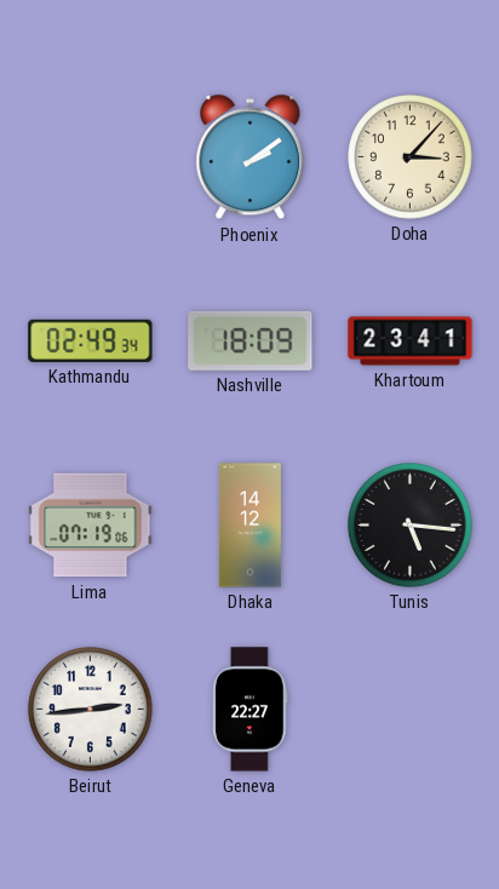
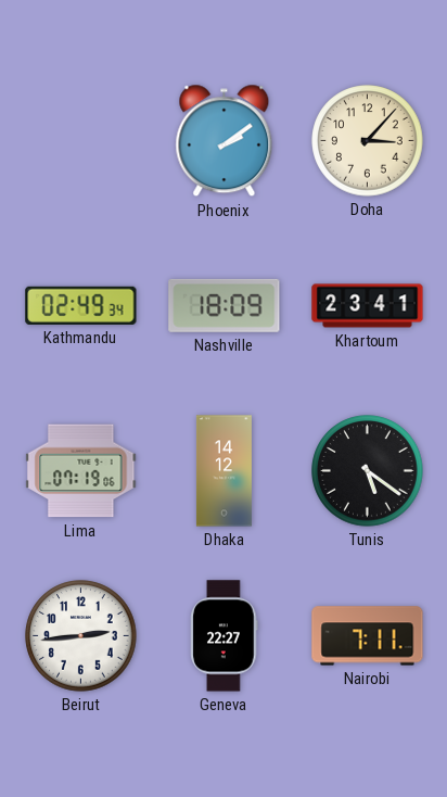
Tunis: 5:16 -> 5:21 (368, 471)
Nairobi: none -> 7:11 (368, 636)
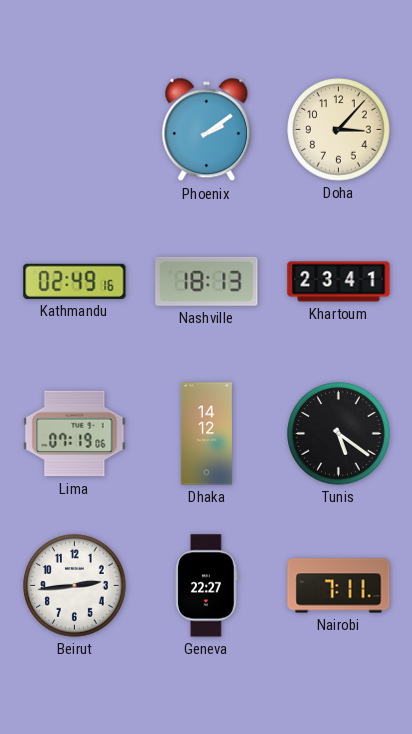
Kathmandu: 02:49:34 -> 02:49:16 (75, 281)
Nashville: 18:09 -> 18:13 (207, 281)
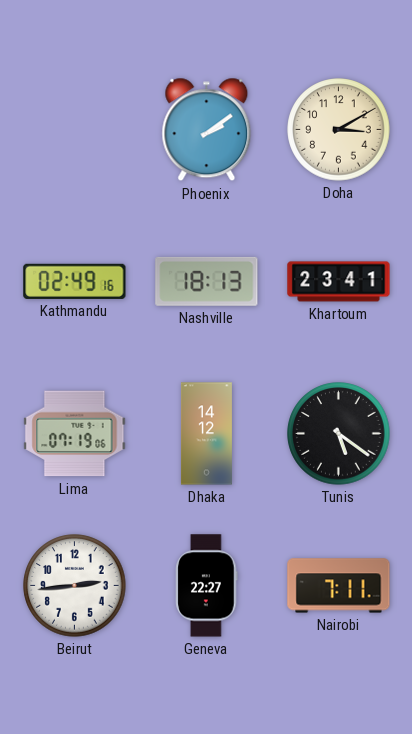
Doha: 3:07 -> 3:10 (339, 130)
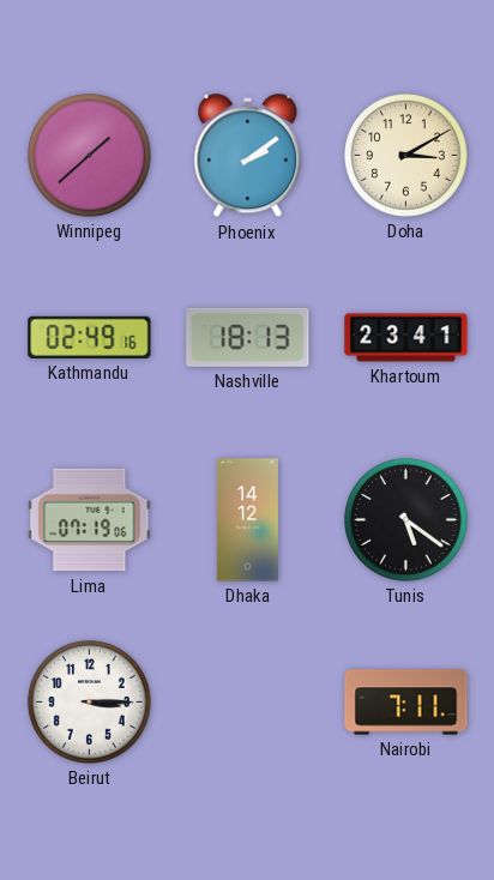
Winnipeg: none -> 1:38 (90, 156)
Beirut: 2:44 -> 3:15 (90, 703)
Geneva: 22:27 -> none (207, 586)
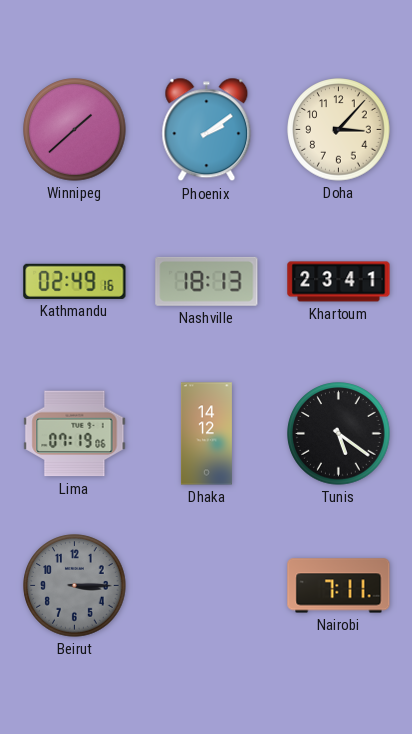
Doha: 3:10 -> 3:07 (339, 130)
Beirut dial: white -> grey (75, 586)
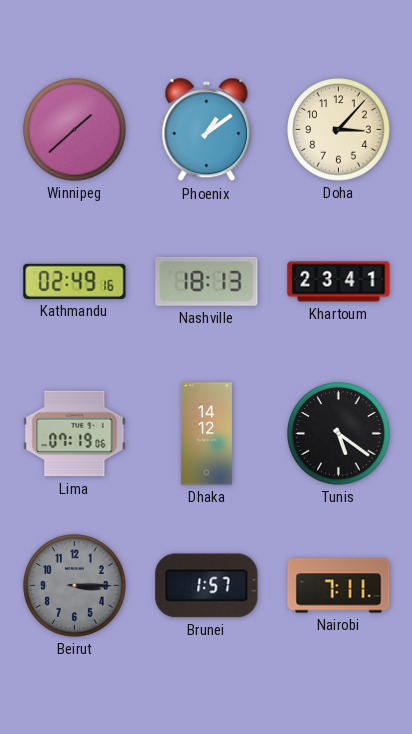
Phoenix: 2:09 -> 1:09 (207, 130)
Brunei: none -> 1:57 (207, 586)
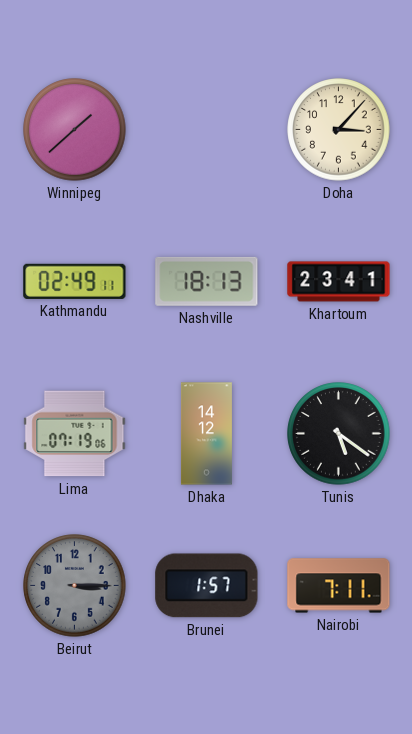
Phoenix: 1:09 -> none (207, 130)
Kathmandu: 02:49:16 -> 02:49:11 (75, 281)
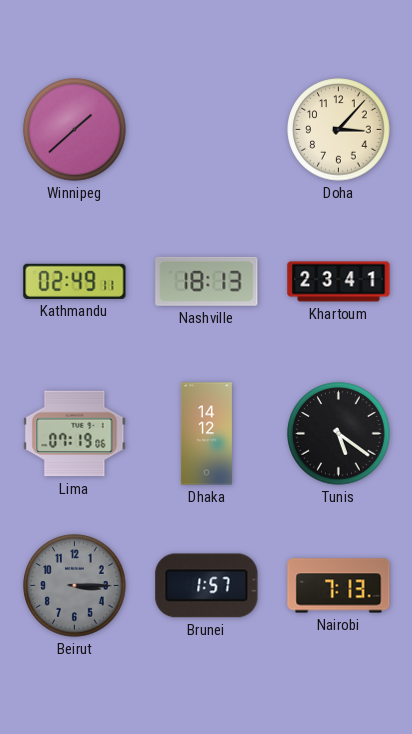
Nairobi: 7:11 -> 7:13 (339, 586)
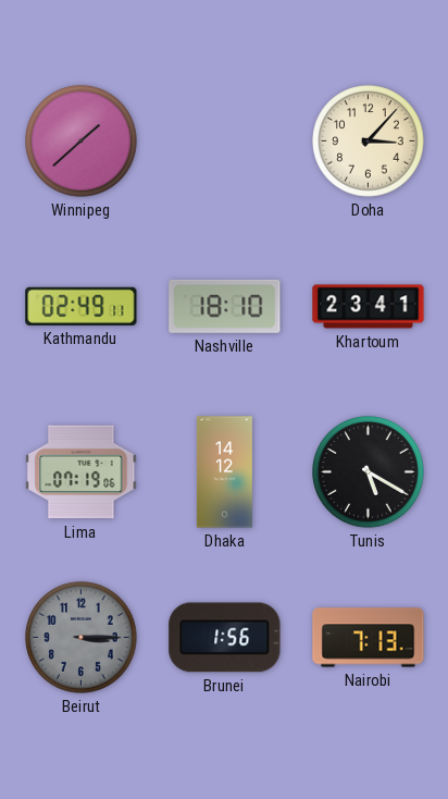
Nashville: 18:13 -> 18:10 (225, 306)
Tunis: 5:21 -> 5:20 (369, 472)
Brunei: 1:57 -> 1:56 (225, 638)
